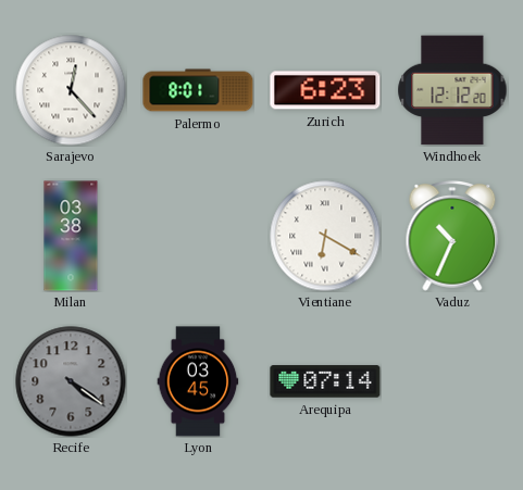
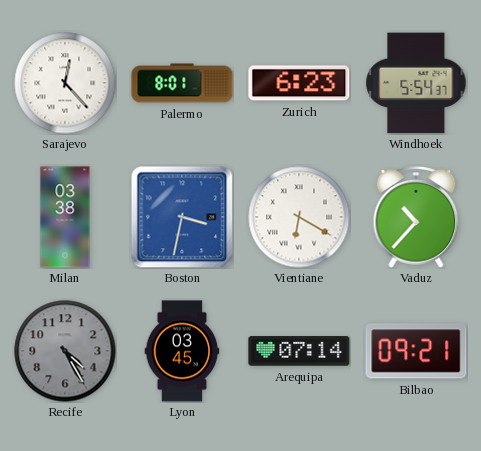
Windhoek: 12:12 -> 5:54 (416, 83)
Boston: none -> 3:32 (182, 217)
Vaduz: 10:34 -> 10:37 (416, 218)
Recife: 4:21 -> 4:25 (65, 351)
Bilbao: none -> 09:21 (416, 351)
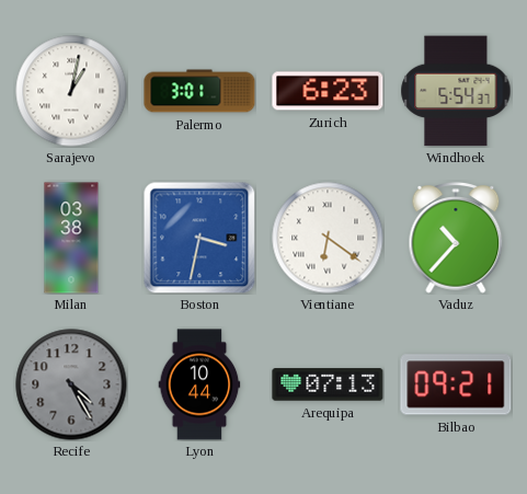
Sarajevo: 12:23 -> 1:02 (71, 91)
Palermo: 8:01 -> 3:01 (199, 91)
Vientiane: 6:20 -> 6:21 (328, 238)
Lyon: 03:45 -> 10:44 (199, 384)
Arequipa: 07:14 -> 07:13 (328, 384)
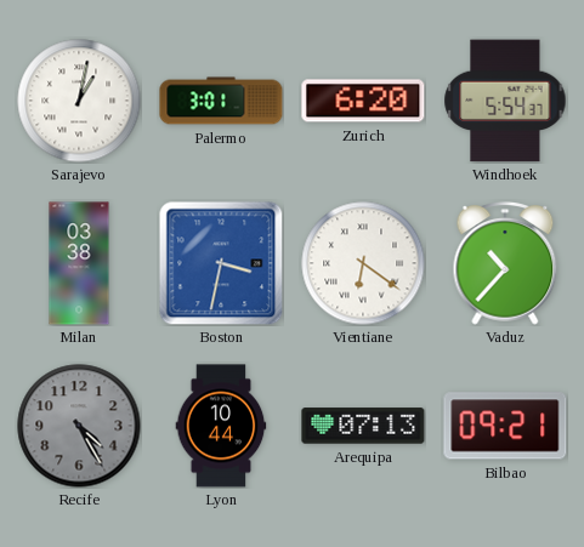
Zurich: 6:23 -> 6:20 (363, 101)
